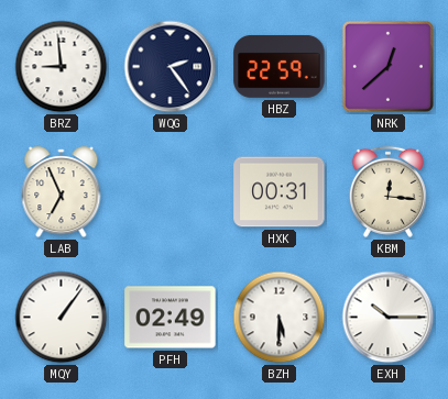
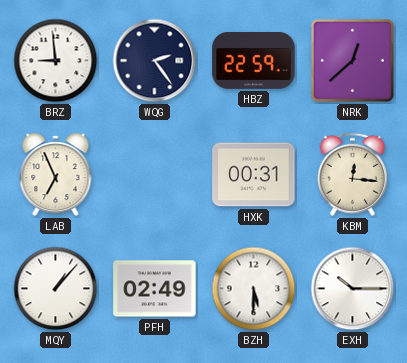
MQY: 1:06 -> 1:07 (56, 289)
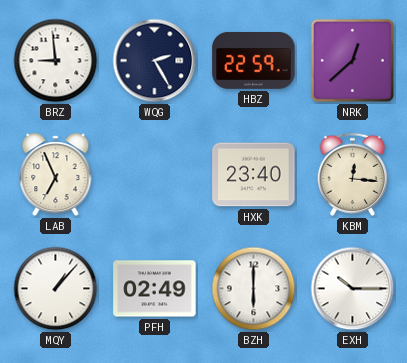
WQG: 2:24 -> 2:25 (155, 61)
HXK: 00:31 -> 23:40 (254, 175)
BZH: 5:30 -> 6:00 (254, 289)
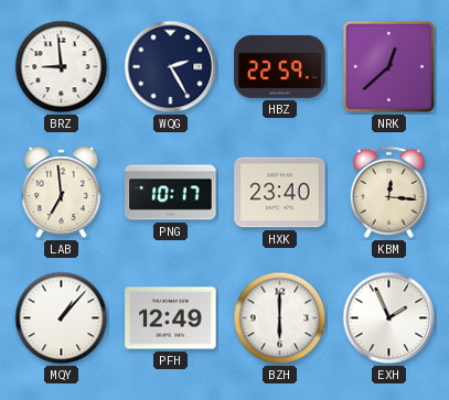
LAB: 6:56 -> 6:59 (62, 193)
PNG: none -> 10:17 (171, 193)
PFH: 02:49 -> 12:49 (171, 318)
EXH: 10:15 -> 1:56 (389, 318)
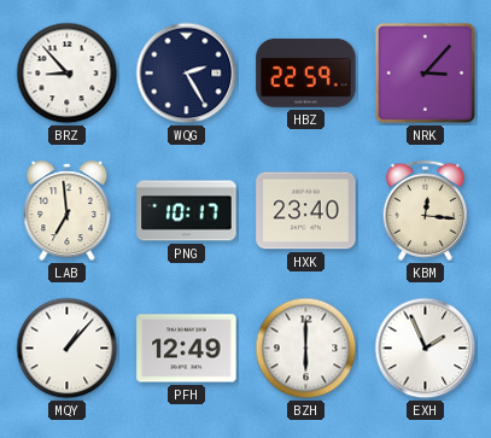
BRZ: 8:59 -> 8:53 (68, 74)
NRK: 12:38 -> 3:07 (425, 72)
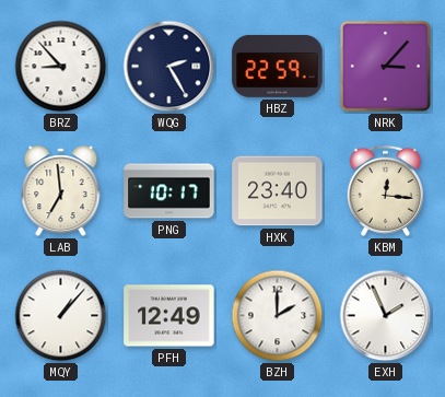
BZH: 6:00 -> 2:00 (278, 316)
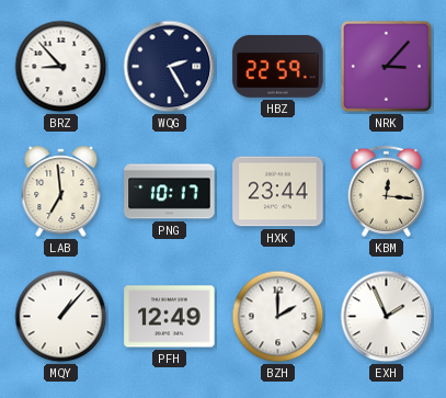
HXK: 23:40 -> 23:44 (278, 192)
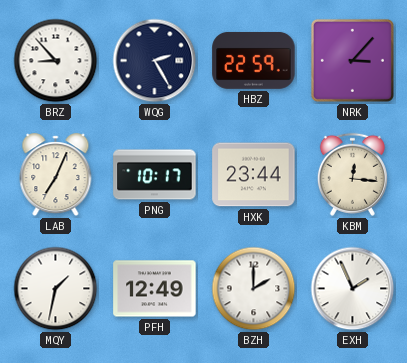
LAB: 6:59 -> 7:04 (56, 175)
MQY: 1:07 -> 1:32 (56, 289)
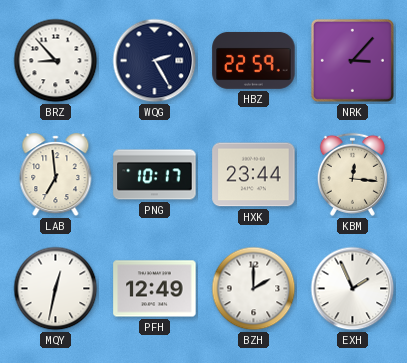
LAB: 7:04 -> 6:59 (56, 175)
MQY: 1:32 -> 12:32 (56, 289)
